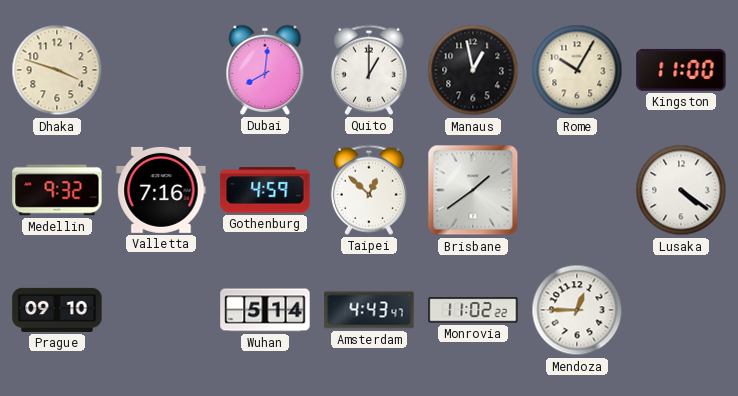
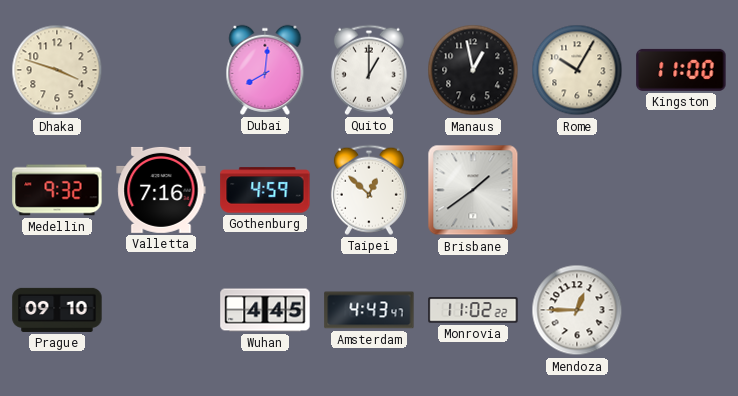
Lusaka: 4:21 -> none (681, 190)
Wuhan: 5:14 -> 4:45 (265, 310)
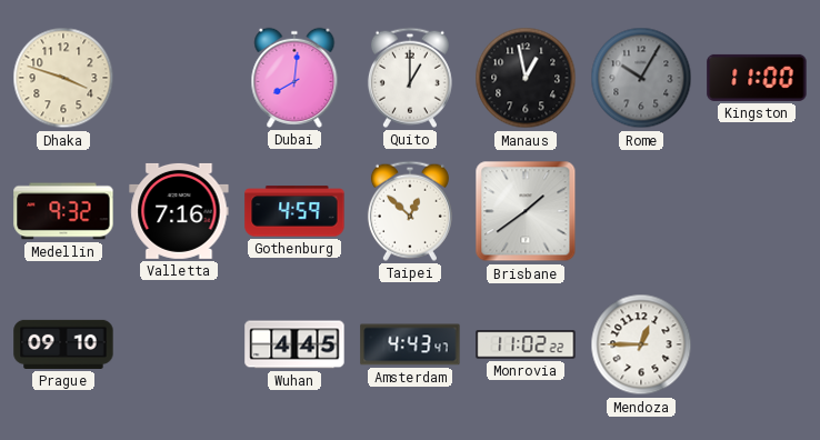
Rome dial: cream -> grey (641, 78)
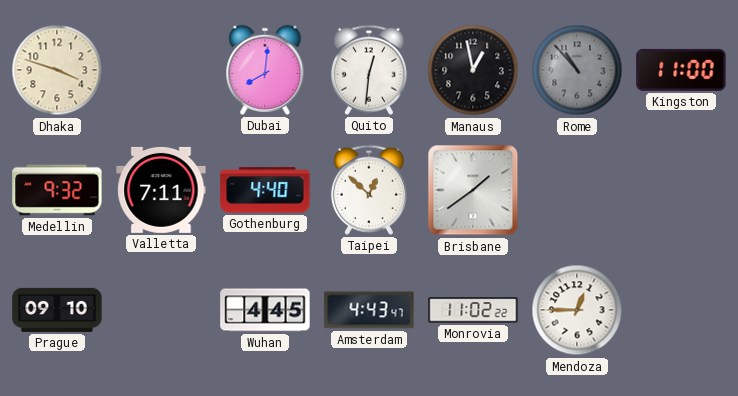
Quito: 1:00 -> 12:31 (369, 70)
Rome: 10:05 -> 10:53 (577, 70)
Valletta: 7:16 -> 7:11 (161, 190)
Gothenburg: 4:59 -> 4:40 (265, 190)
